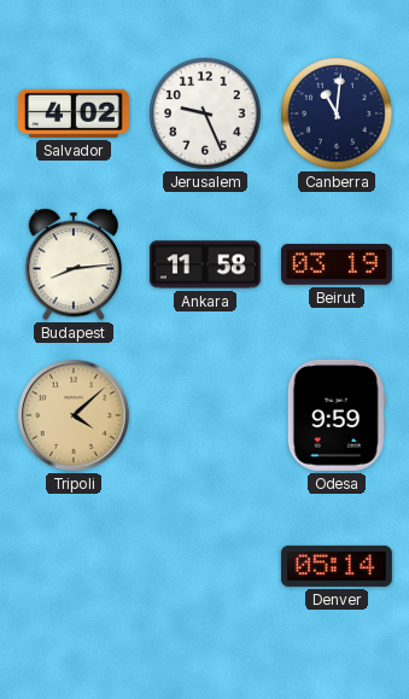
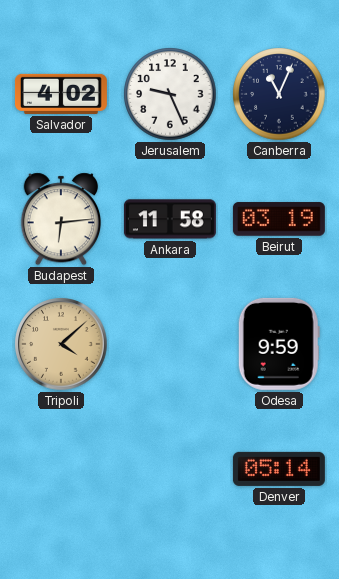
Canberra: 11:01 -> 11:04 (279, 94)
Budapest: 8:14 -> 6:14 (60, 219)
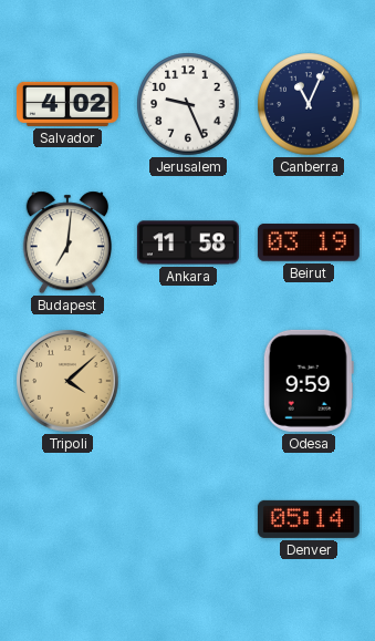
Budapest: 6:14 -> 7:01 (66, 242)
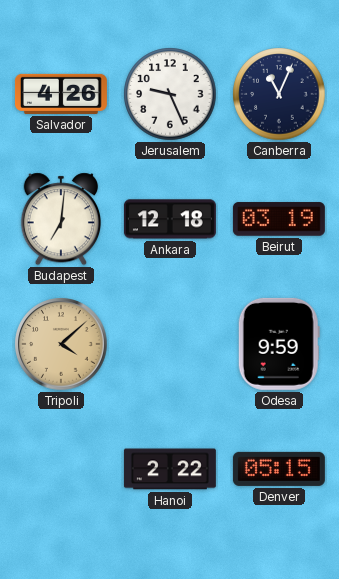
Salvador: 4:02 -> 4:26 (61, 94)
Ankara: 11:58 -> 12:18 (170, 219)
Hanoi: none -> 2:22 (170, 469)
Denver: 05:14 -> 05:15 (279, 469)
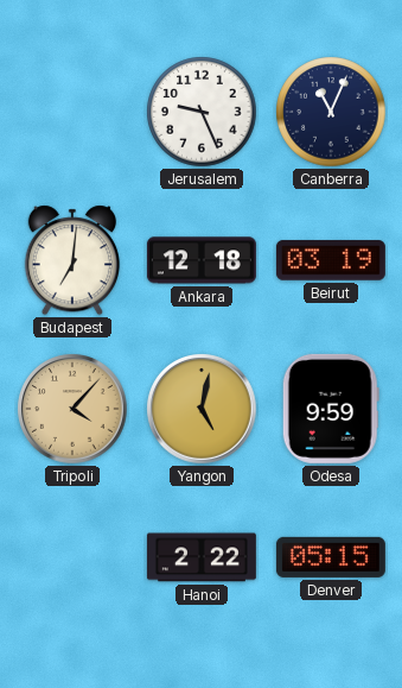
Salvador: 4:26 -> none (61, 94)
Tripoli: 4:08 -> 4:07 (72, 409)
Yangon: none -> 5:02 (202, 409)
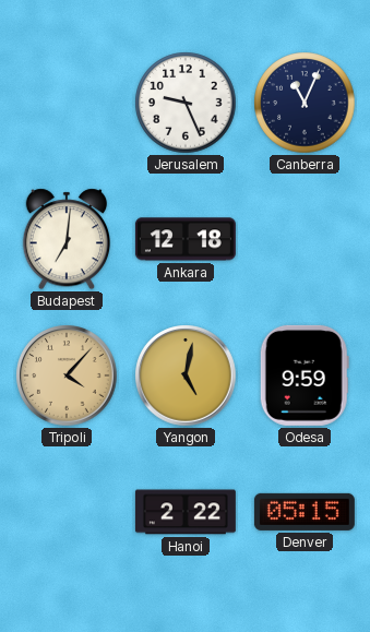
Beirut: 03:19 -> none (331, 260)
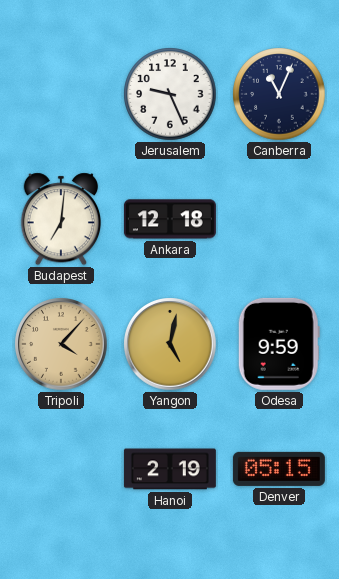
Hanoi: 2:22 -> 2:19 (170, 469)
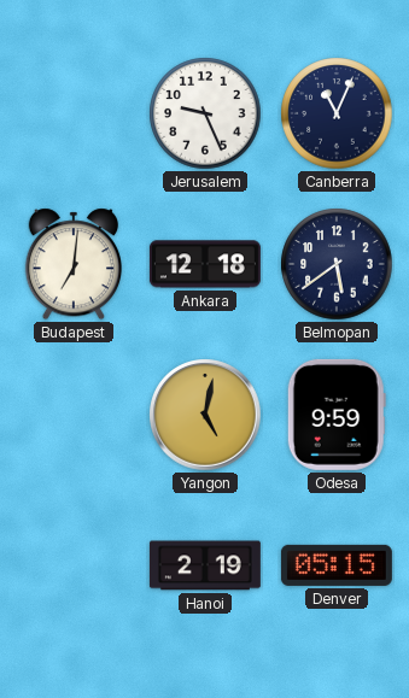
Belmopan: none -> 5:39 (337, 264)
Tripoli: 4:07 -> none (61, 344)
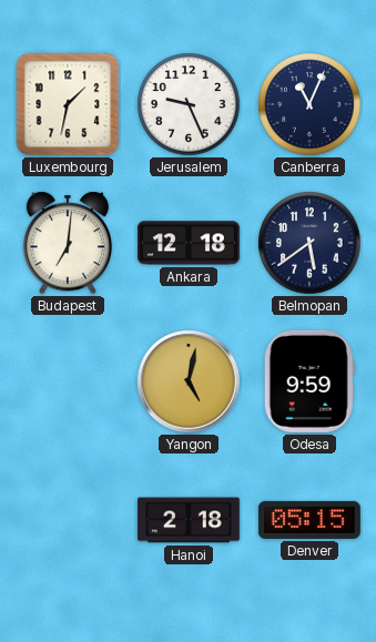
Luxembourg: none -> 1:32 (68, 104)
Hanoi: 2:19 -> 2:18 (189, 520)
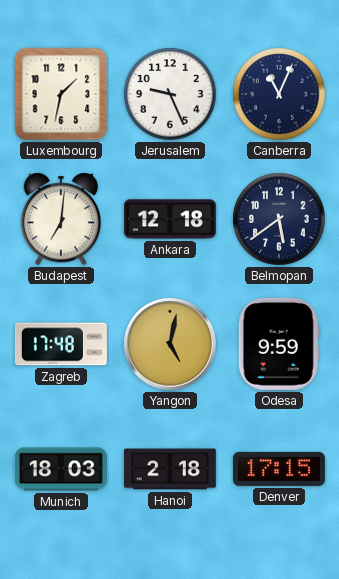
Zagreb: none -> 17:48 (61, 344)
Munich: none -> 18:03 (61, 469)
Denver: 05:15 -> 17:15 (279, 469)
